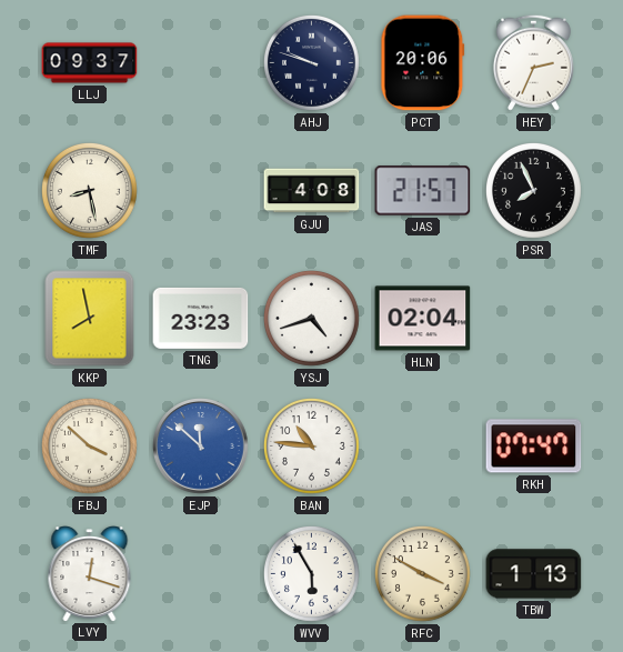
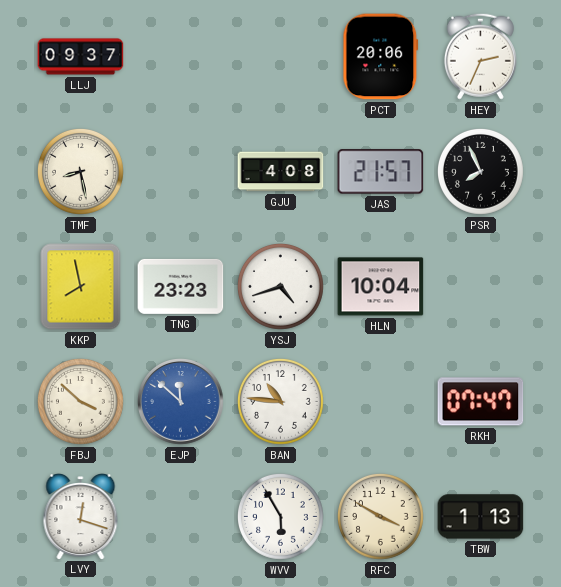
AHJ: 9:48 -> none (312, 63)
HLN: 02:04 -> 10:04 (381, 287)
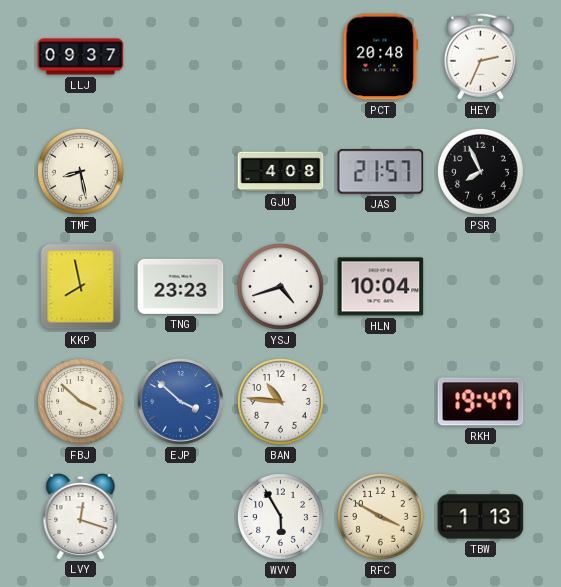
PCT: 20:06 -> 20:48 (381, 57)
EJP: 11:52 -> 3:52 (181, 402)
RKH: 07:47 -> 19:47 (481, 402)
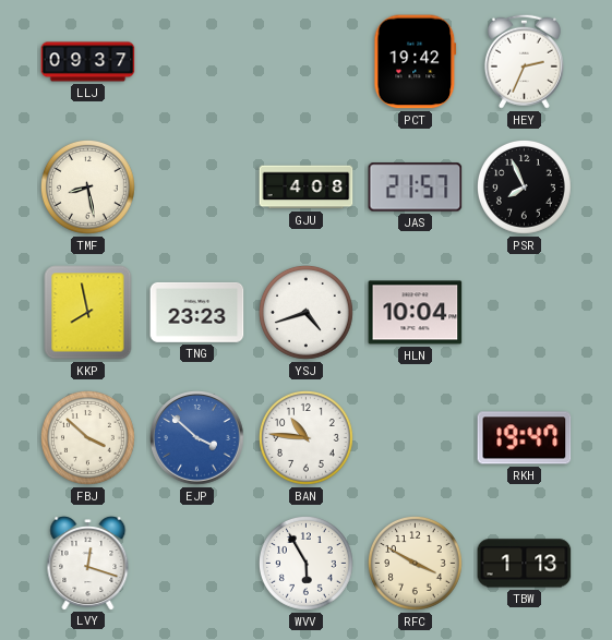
PCT: 20:48 -> 19:42 (416, 62)
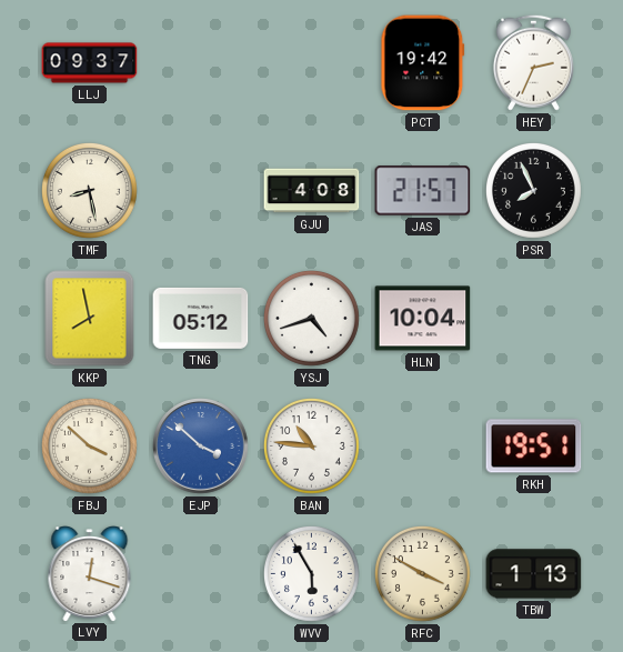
TNG: 23:23 -> 05:12 (201, 318)
RKH: 19:47 -> 19:51 (534, 447)
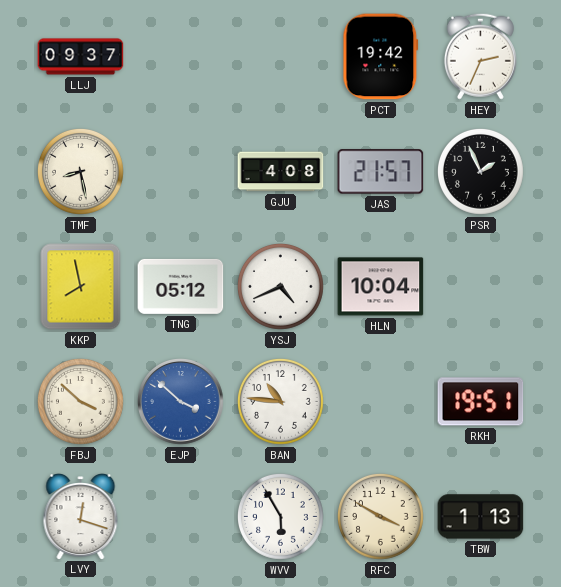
PSR: 7:56 -> 1:56 (481, 172)
YSJ: 4:42 -> 4:41 (281, 287)
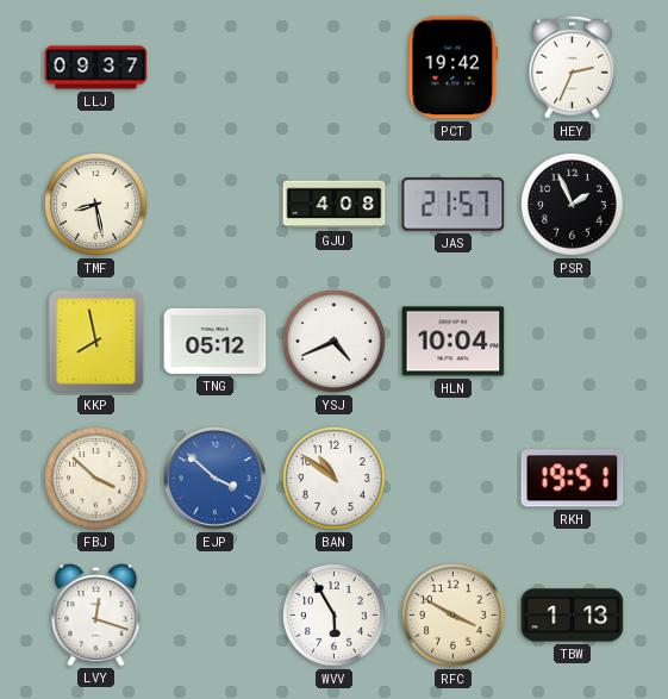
BAN: 10:46 -> 10:51 (335, 479)
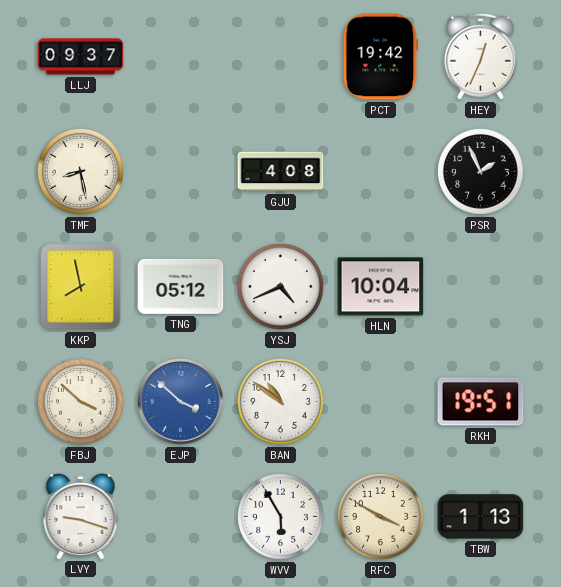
HEY: 2:34 -> 12:34 (480, 56)
JAS: 21:57 -> none (454, 205)
LVY: 12:18 -> 9:18 (81, 517)
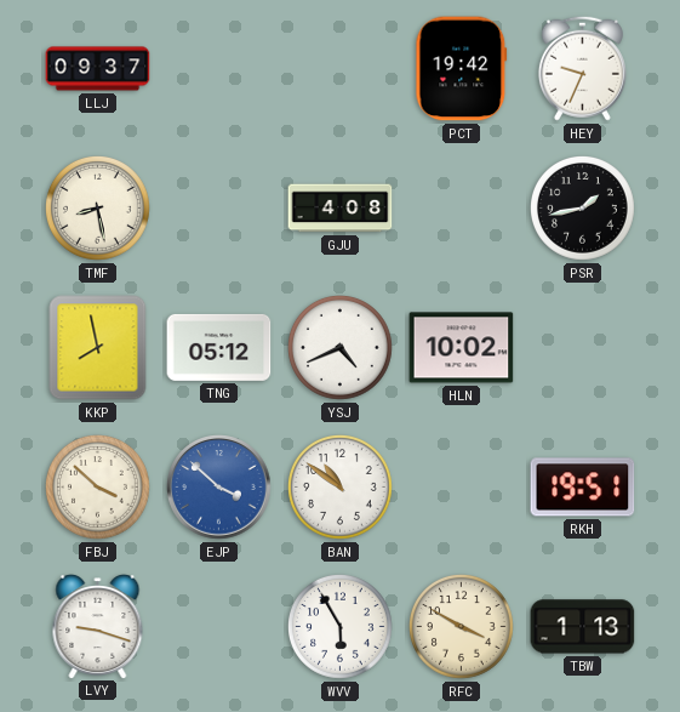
HEY: 12:34 -> 9:34 (582, 68)
PSR: 1:56 -> 1:43 (583, 209)
HLN: 10:04 -> 10:02 (462, 348)
